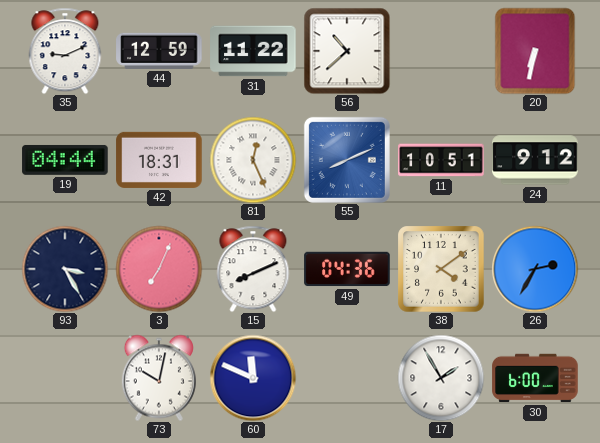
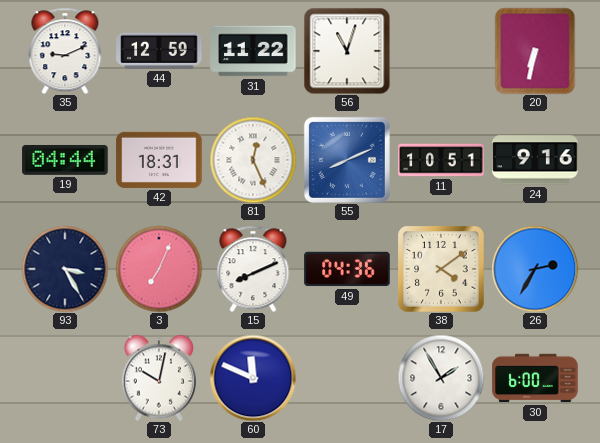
56: 10:38 -> 11:03 (347, 51)
24: 9:12 -> 9:16 (535, 160)
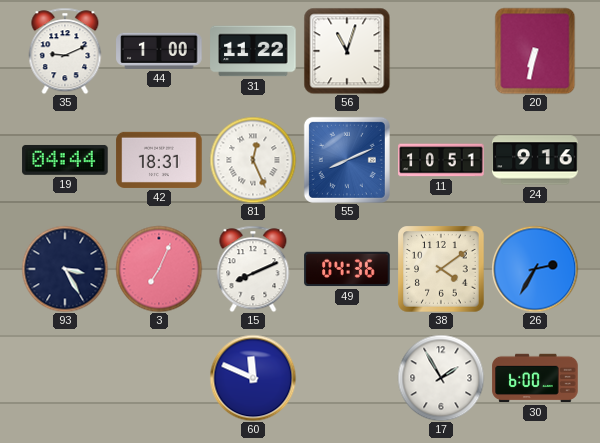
44: 12:59 -> 1:00 (159, 51)
73: 10:02 -> none (159, 378)
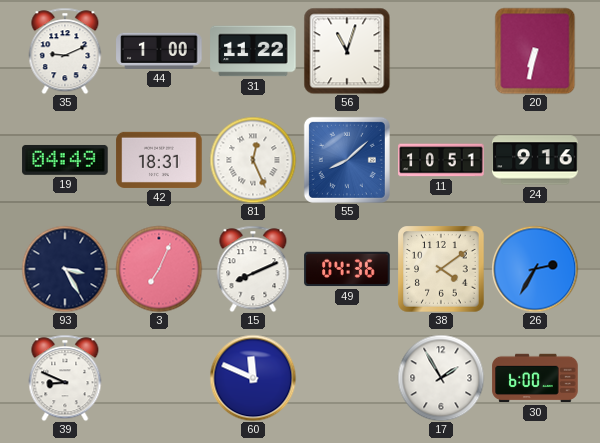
19: 04:44 -> 04:49 (65, 160)
55: 8:11 -> 8:08 (347, 160)
39: none -> 8:49 (65, 378)
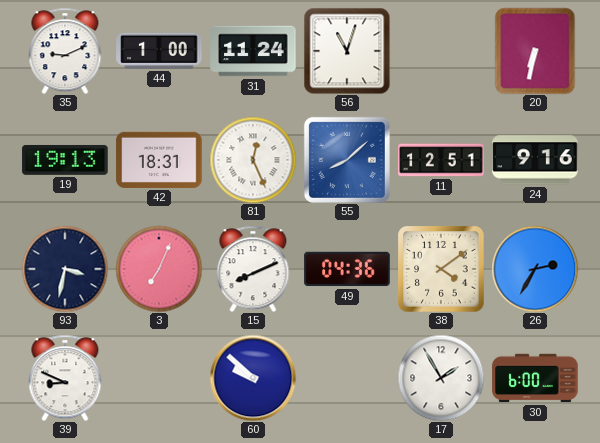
31: 11:22 -> 11:24 (253, 51)
19: 04:49 -> 19:13 (65, 160)
11: 10:51 -> 12:51 (441, 160)
93: 3:25 -> 3:32 (65, 269)
60: 11:49 -> 9:52 (253, 378)
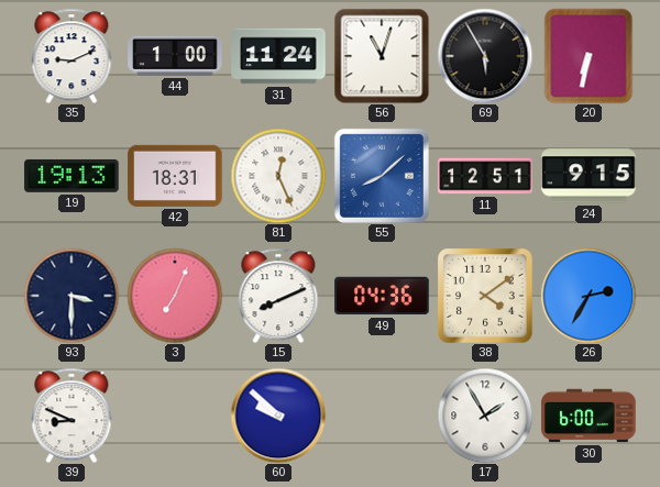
69: none -> 5:55 (485, 56)
24: 9:16 -> 9:15 (588, 176)
93: 3:32 -> 3:30 (71, 296)
